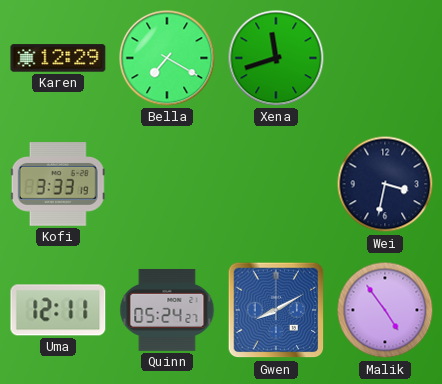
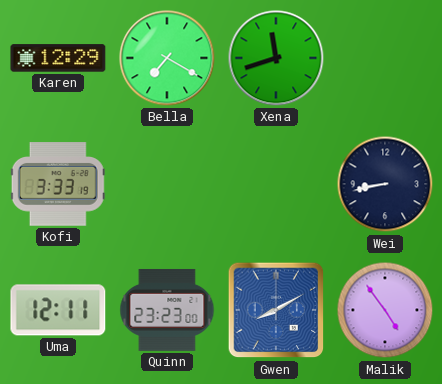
Wei: 3:32 -> 8:43 (385, 184)
Quinn: 05:24 -> 23:23 (167, 310)
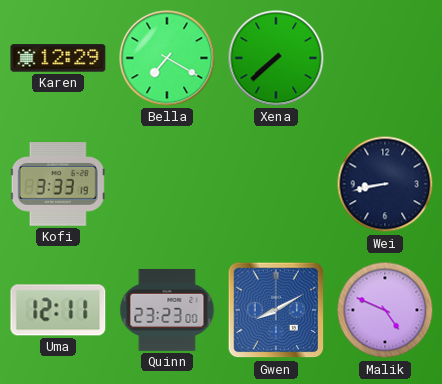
Xena: 11:42 -> 7:38 (276, 58)
Malik: 4:54 -> 4:49 (385, 310)
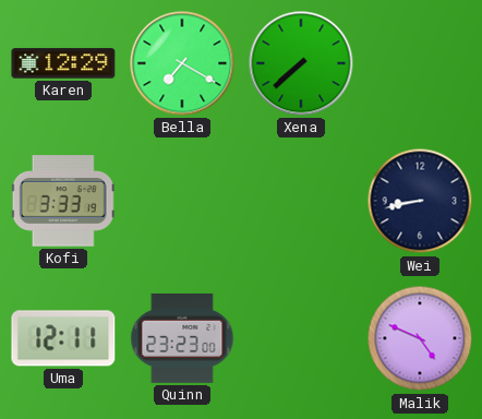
Gwen: 8:10 -> none (276, 310)
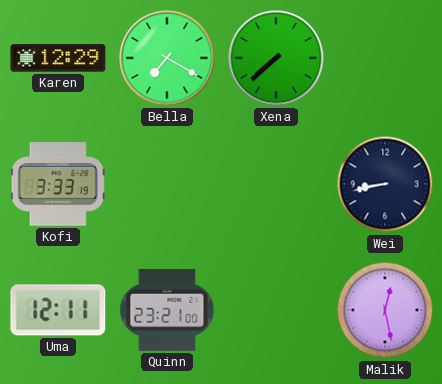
Quinn: 23:23 -> 23:21 (167, 310)
Malik: 4:49 -> 12:28 (385, 310)
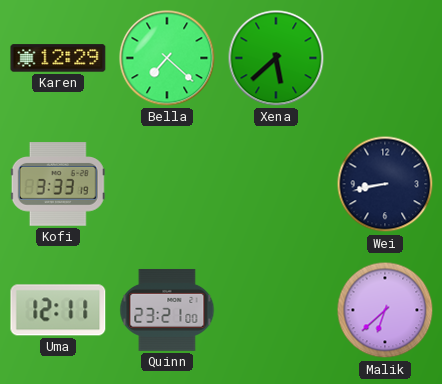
Bella: 7:20 -> 7:22 (167, 58)
Xena: 7:38 -> 5:38 (276, 58)
Malik: 12:28 -> 6:38 (385, 310)
